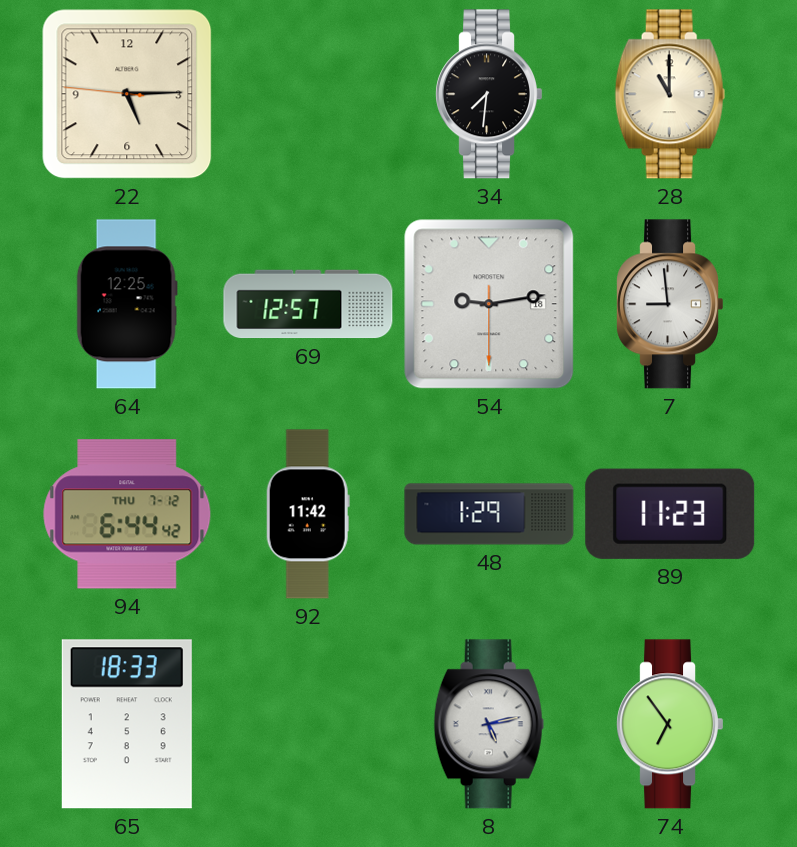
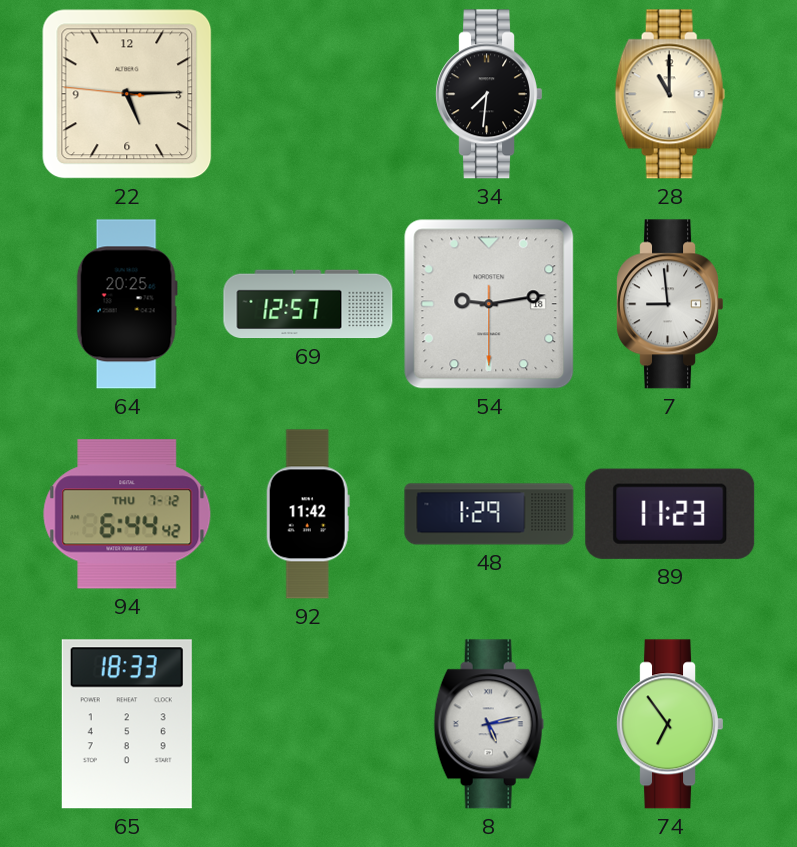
64: 12:25 -> 20:25 (127, 304)
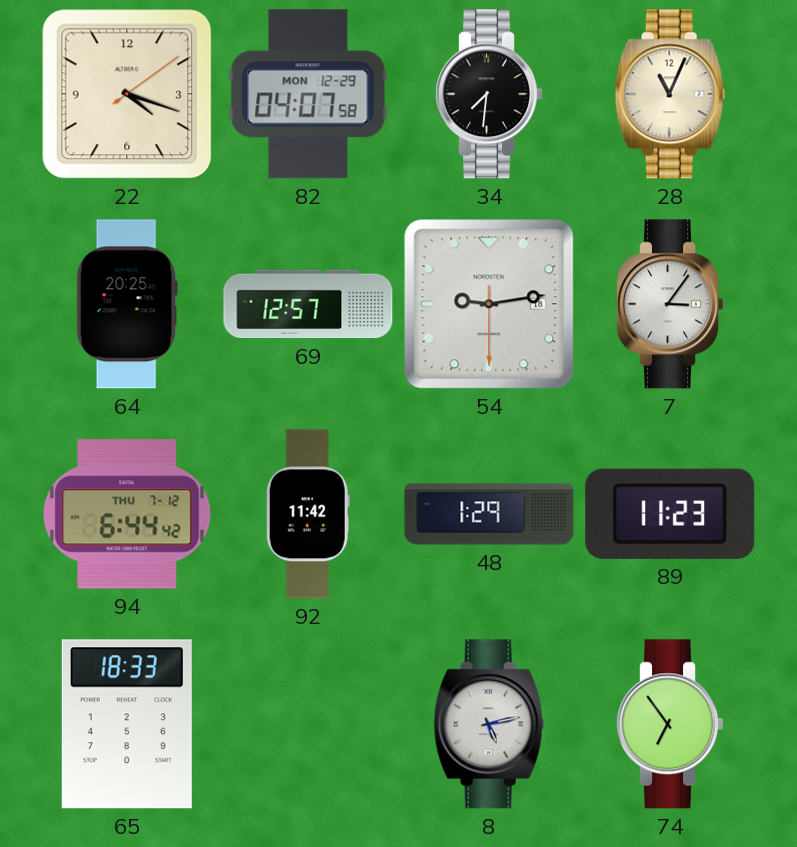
22: 5:14 -> 4:18 (127, 94)
82: none -> 04:07 (308, 94)
28: 11:00 -> 11:04 (670, 94)
7: 8:59 -> 3:06 (669, 304)
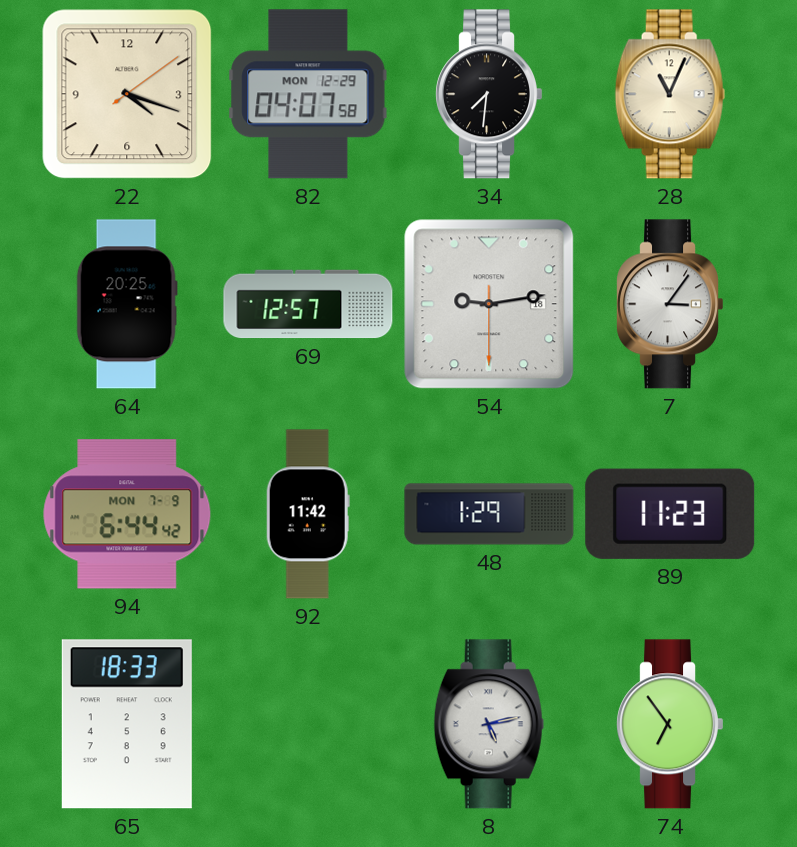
94 date: THU 7-12 -> MON 7-9 (127, 514)
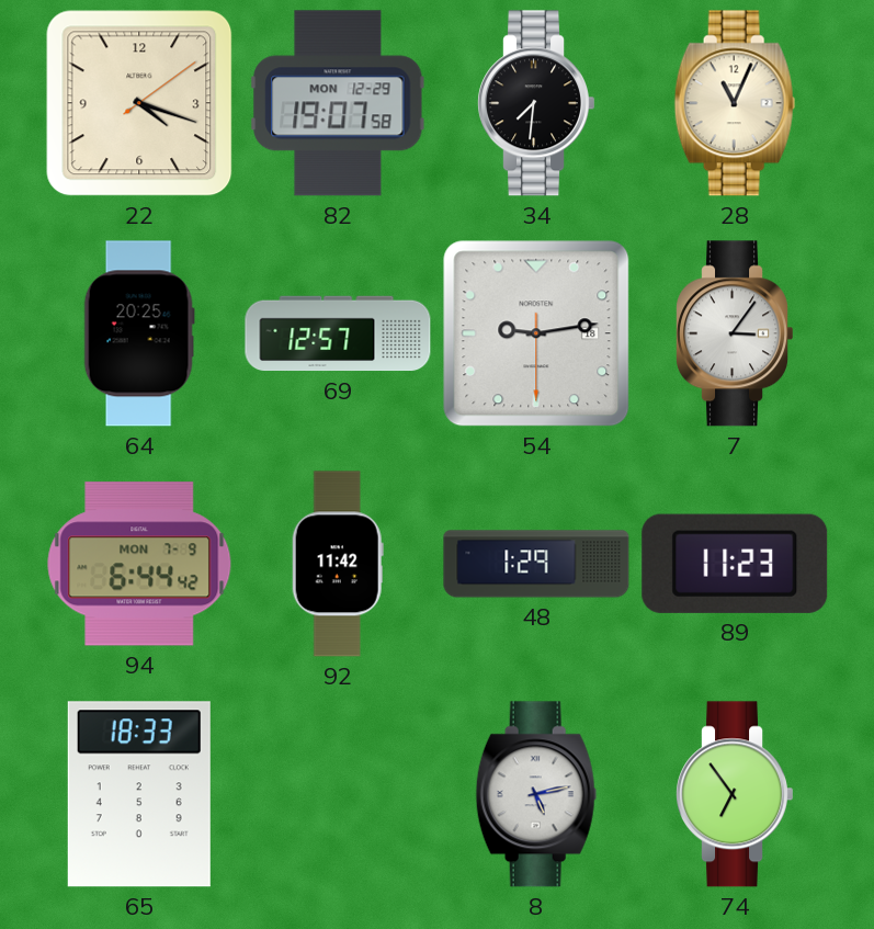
82: 04:07 -> 19:07 (338, 103)
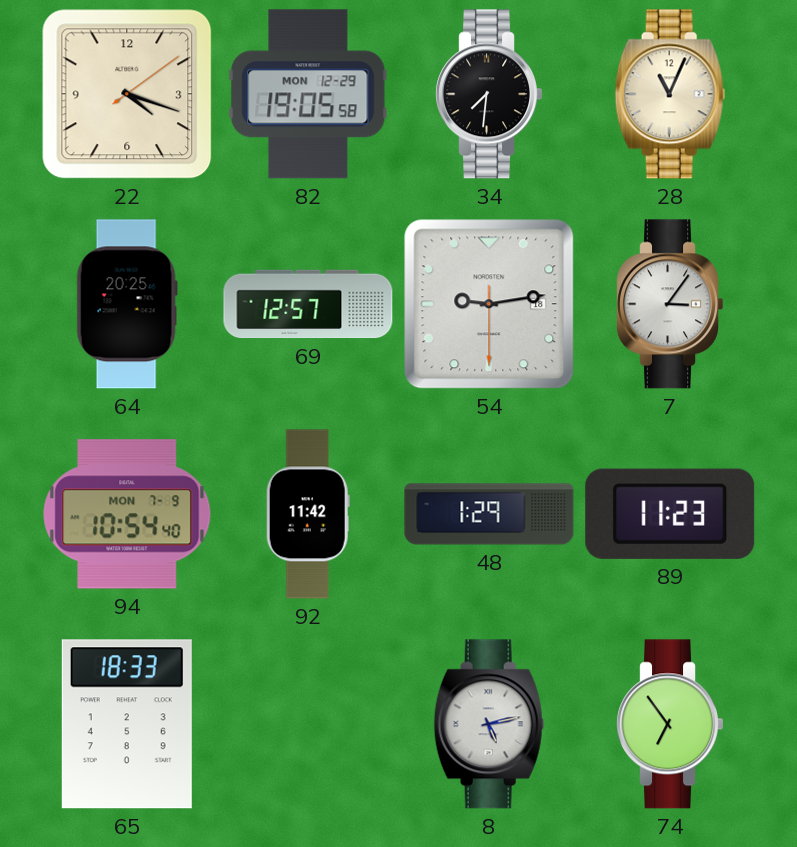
82: 19:07 -> 19:05 (308, 94)
94: 6:44 -> 10:54 (127, 514)
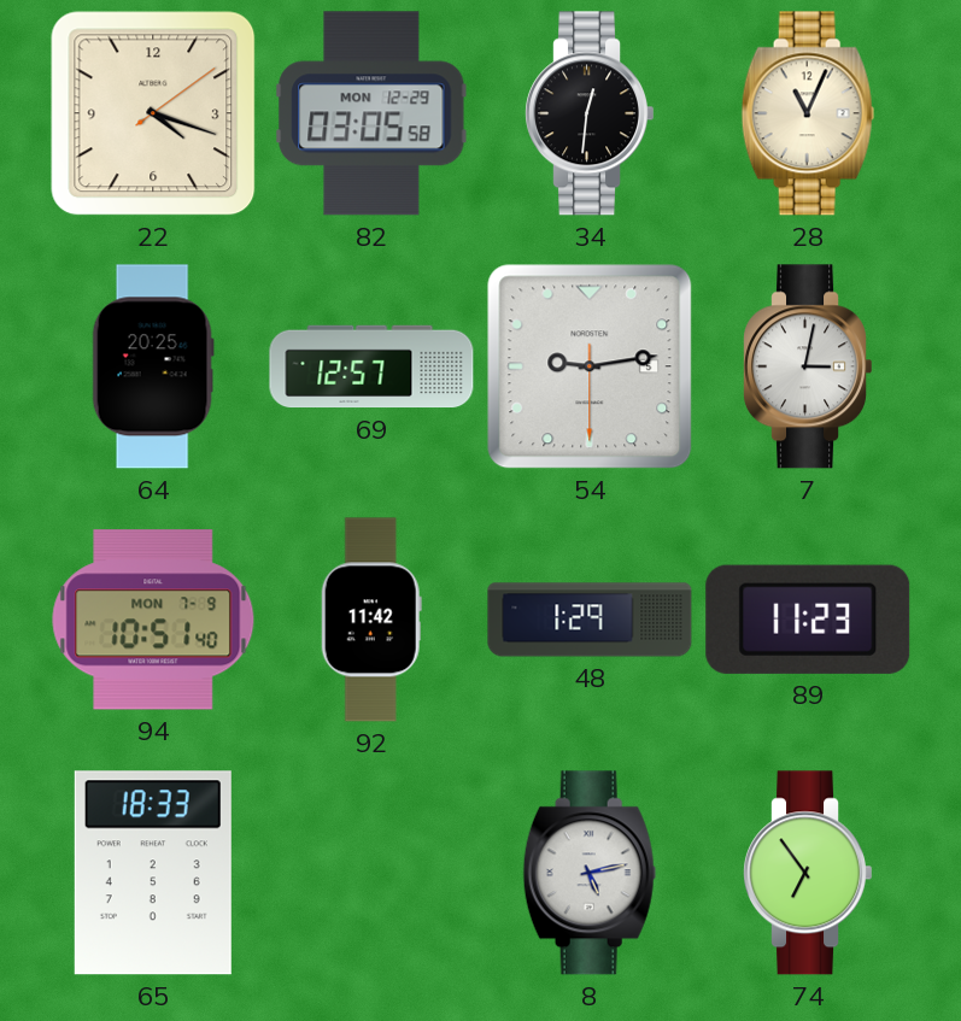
82: 19:05 -> 03:05 (371, 113)
34: 7:31 -> 12:31 (588, 113)
54 date: 18 -> 5 (590, 366)
7: 3:06 -> 3:02 (807, 366)
94: 10:54 -> 10:51 (153, 620)
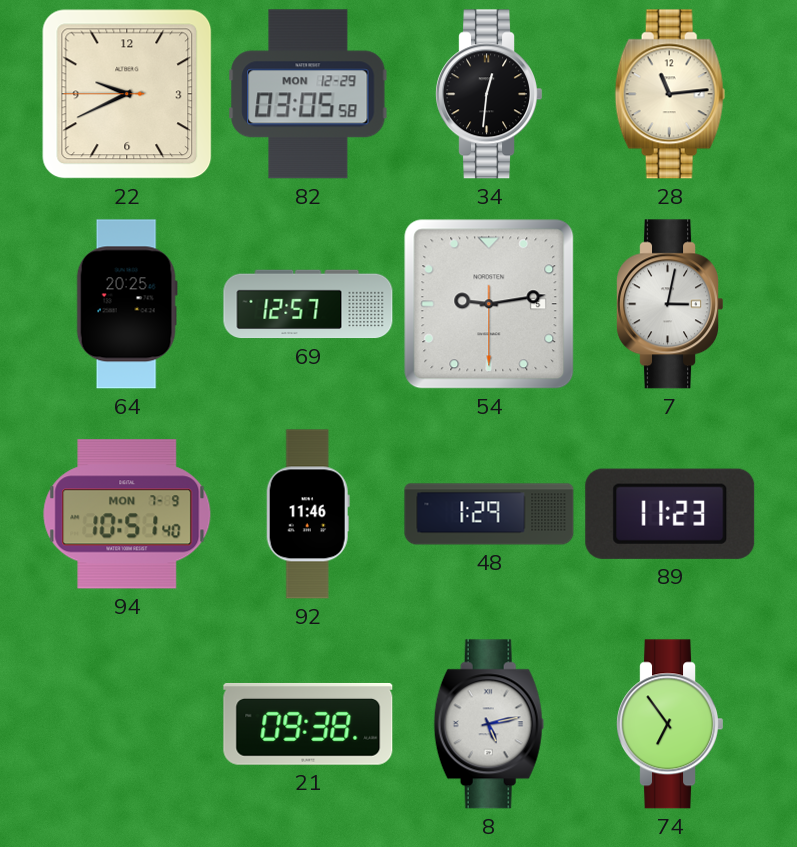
22: 4:18 -> 9:40 (127, 94)
28: 11:04 -> 11:14 (670, 94)
92: 11:42 -> 11:46 (308, 514)
65: 18:33 -> none (153, 873)
21: none -> 09:38 (308, 724)
